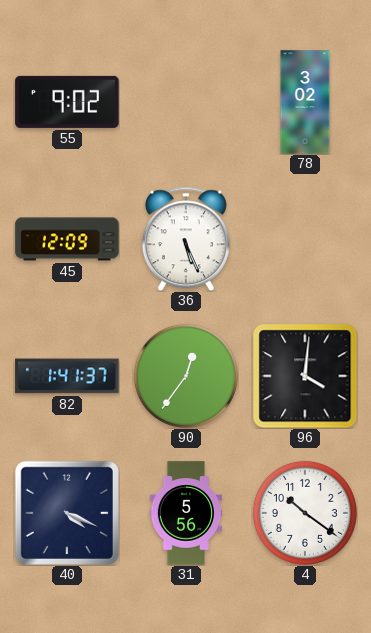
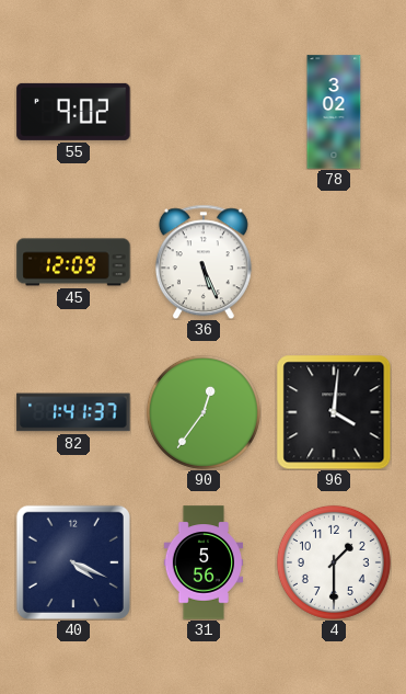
4: 10:21 -> 1:30 (334, 562)
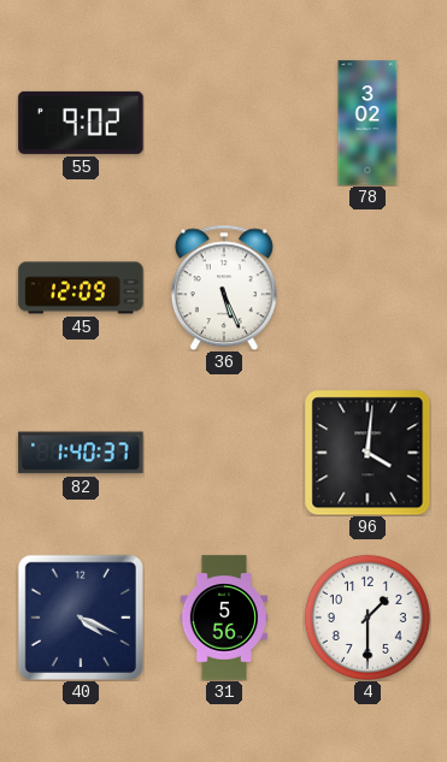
82: 1:41 -> 1:40 (81, 453)
90: 12:36 -> none (204, 412)
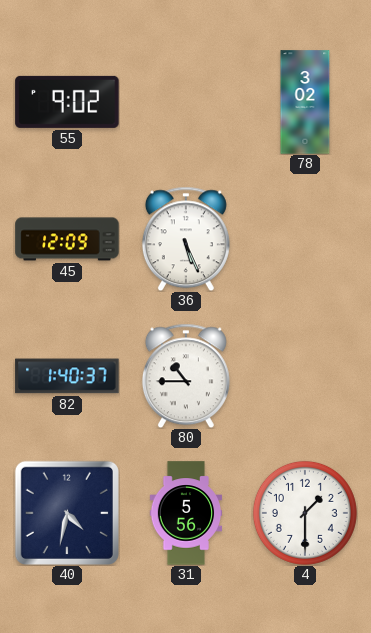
80: none -> 10:45 (186, 376)
96: 4:01 -> none (367, 453)
40: 4:19 -> 4:32 (67, 513)
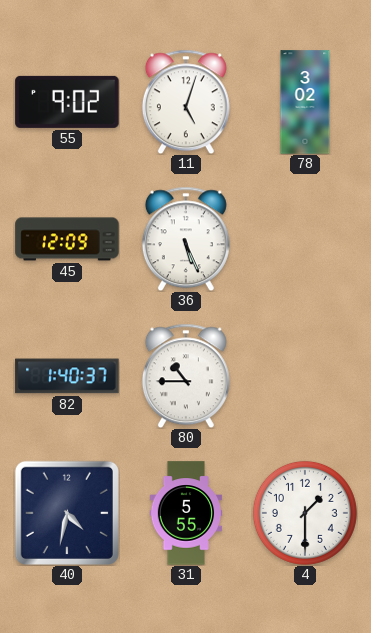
11: none -> 5:03 (186, 102)
31: 5:56 -> 5:55 (186, 513)
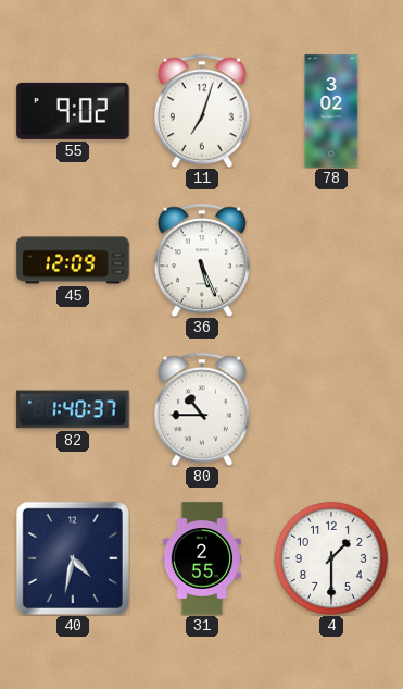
11: 5:03 -> 7:03 (202, 111)
31: 5:55 -> 2:55 (202, 558)
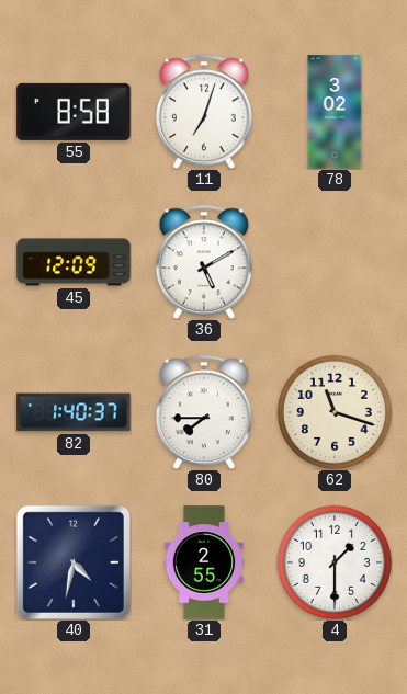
55: 9:02 -> 8:58 (74, 112)
36: 5:26 -> 5:10 (204, 262)
80: 10:45 -> 7:45 (204, 412)
62: none -> 11:18 (335, 412)
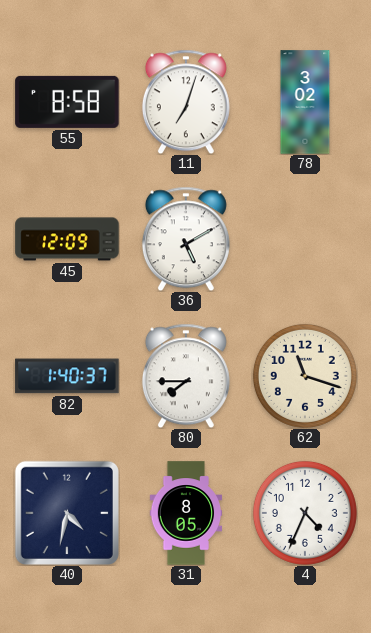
31: 2:55 -> 8:05 (186, 513)
4: 1:30 -> 4:34 (305, 513)
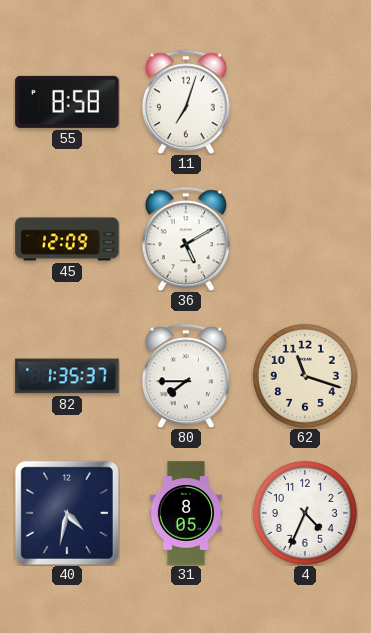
78: 3:02 -> none (305, 102)
82: 1:40 -> 1:35 (67, 376)
